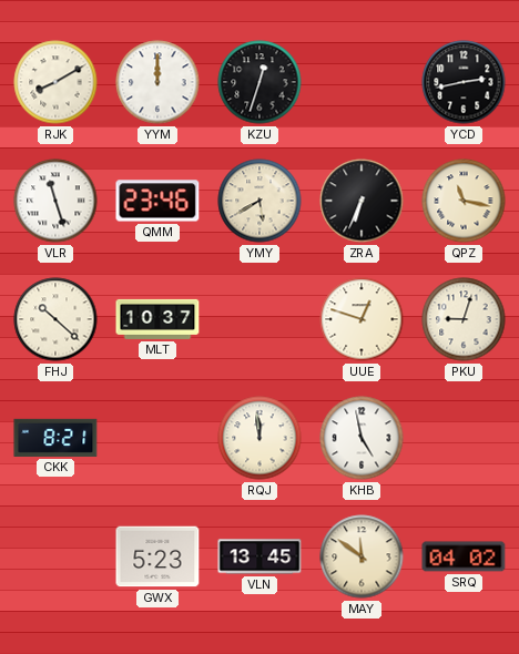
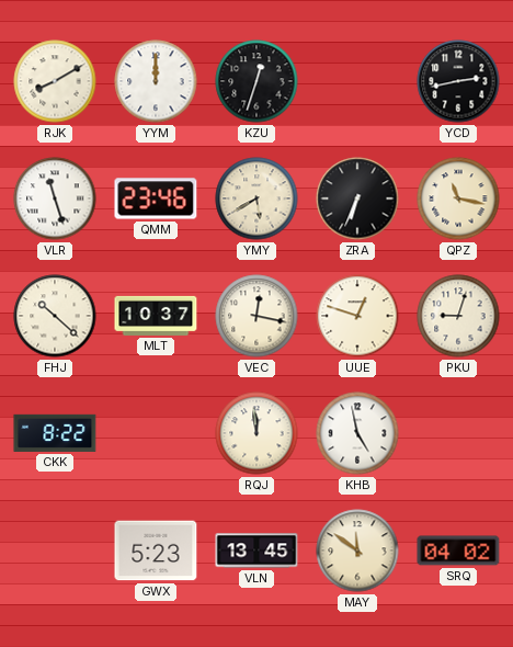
VEC: none -> 12:17 (256, 316)
CKK: 8:21 -> 8:22 (55, 433)
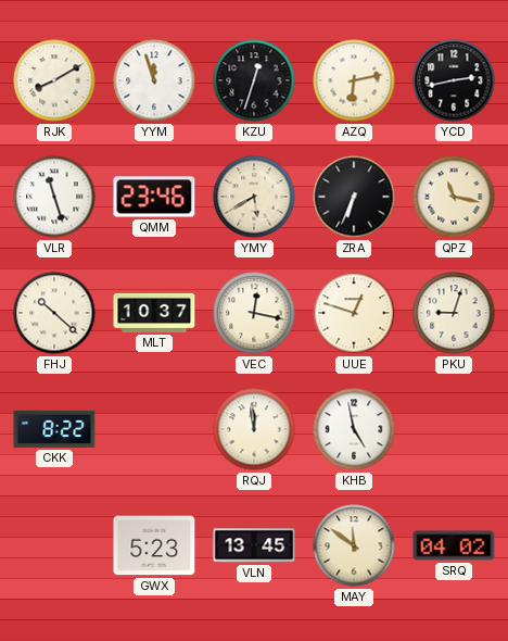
YYM: 12:00 -> 11:57 (154, 80)
AZQ: none -> 6:13 (354, 80)
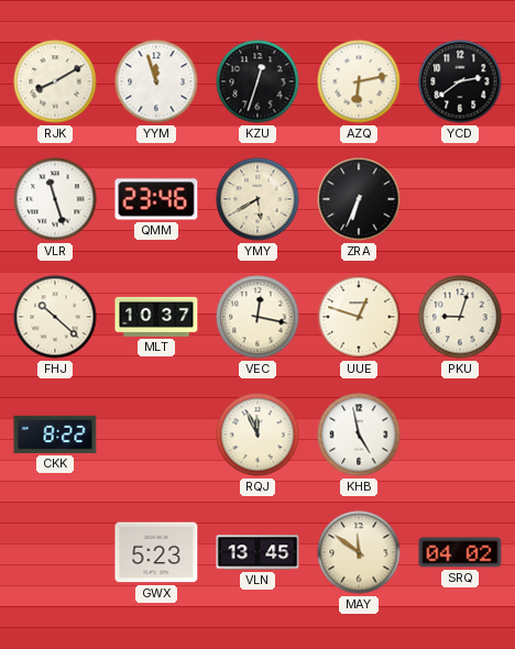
YCD: 2:43 -> 2:39 (460, 81)
QPZ: 11:17 -> none (454, 197)
RQJ: 11:59 -> 11:56 (257, 435)
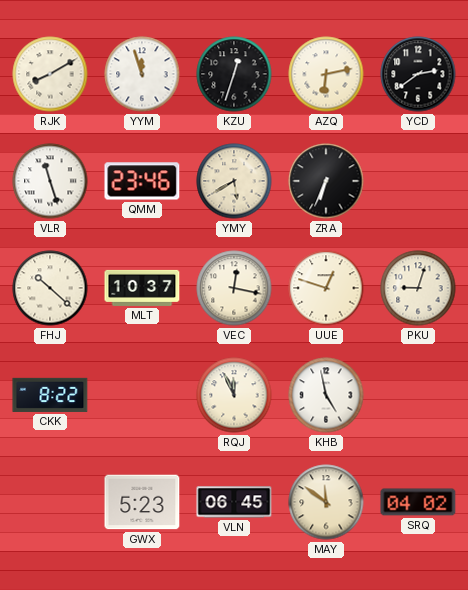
VLN: 13:45 -> 06:45 (234, 502)
